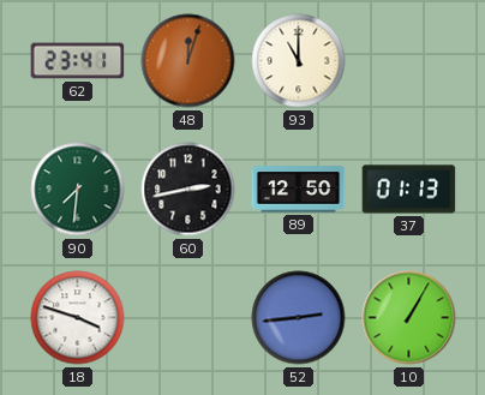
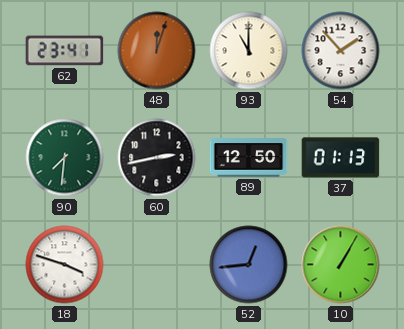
54: none -> 1:53 (341, 51)
52: 2:44 -> 12:44 (249, 265)
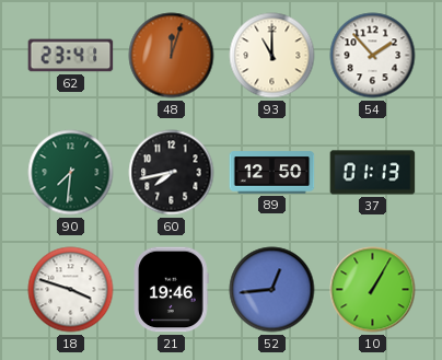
60: 2:43 -> 7:43 (172, 173)
21: none -> 19:46 (172, 290)
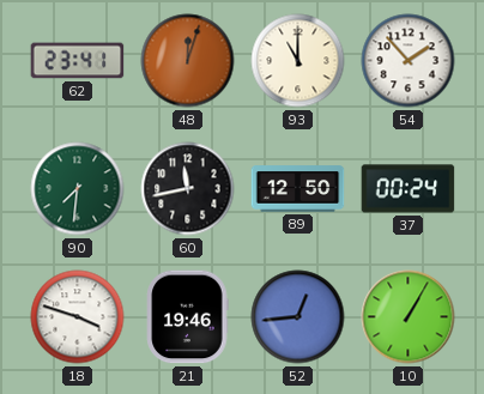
60: 7:43 -> 11:43 (188, 189)
37: 01:13 -> 00:24 (409, 189)
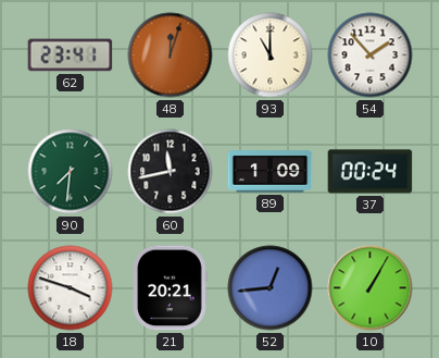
89: 12:50 -> 1:09 (271, 172)
21: 19:46 -> 20:21 (171, 288)
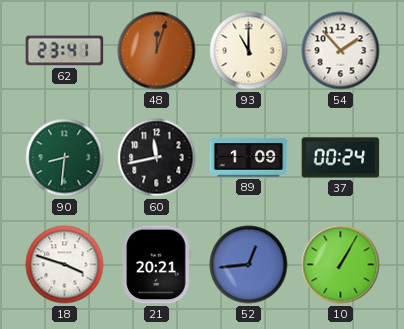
90: 7:31 -> 8:31 (65, 158)
